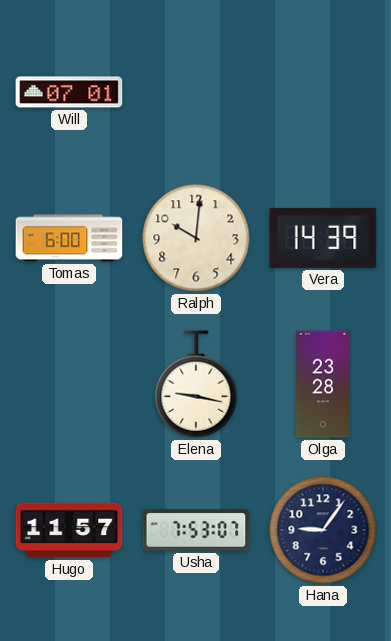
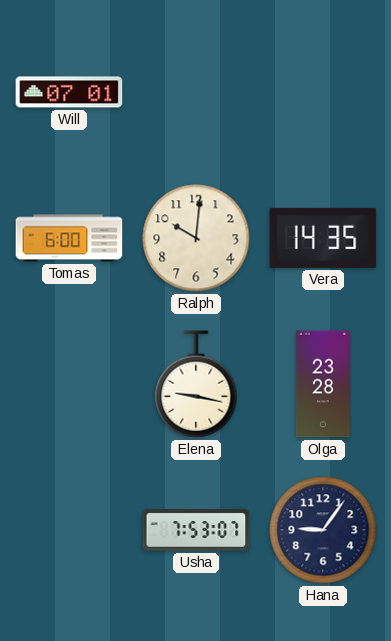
Vera: 14:39 -> 14:35 (323, 238)
Hugo: 11:57 -> none (69, 530)
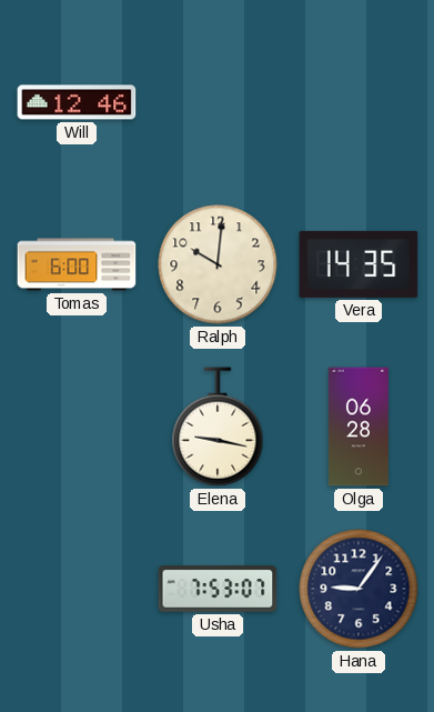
Will: 07:01 -> 12:46 (77, 102)
Olga: 23:28 -> 06:28 (359, 427)
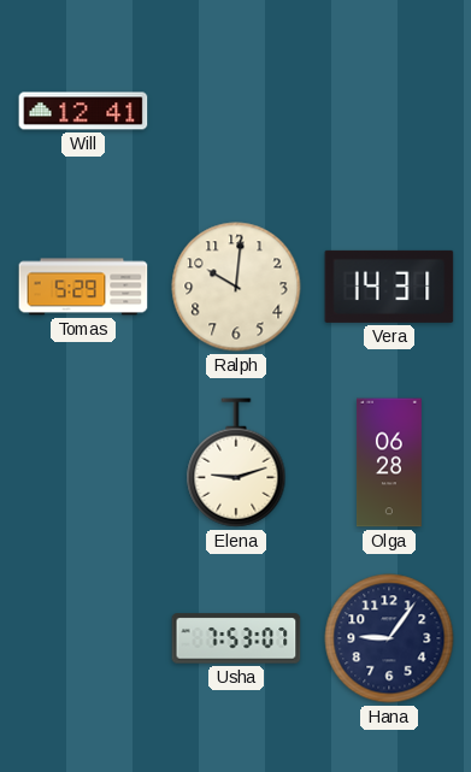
Will: 12:46 -> 12:41 (83, 111)
Tomas: 6:00 -> 5:29 (83, 287)
Vera: 14:35 -> 14:31 (389, 287)
Elena: 9:17 -> 9:12 (236, 462)
